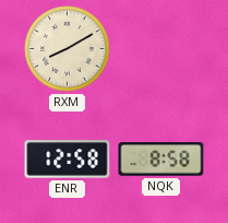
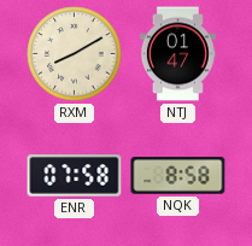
NTJ: none -> 01:47 (177, 54)
ENR: 12:58 -> 07:58 (75, 176)
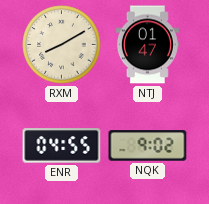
ENR: 07:58 -> 04:55 (62, 146)
NQK: 8:58 -> 9:02 (148, 146)
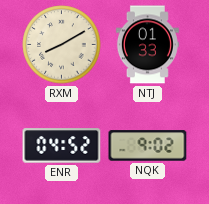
NTJ: 01:47 -> 01:33 (147, 45)
ENR: 04:55 -> 04:52 (62, 146)
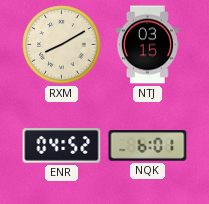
NTJ: 01:33 -> 03:15 (147, 45)
NQK: 9:02 -> 6:01 (148, 146)
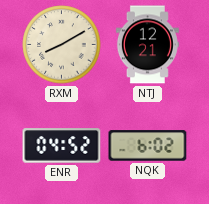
NTJ: 03:15 -> 12:21 (147, 45)
NQK: 6:01 -> 6:02 (148, 146)
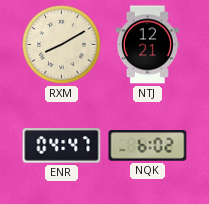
ENR: 04:52 -> 04:47 (62, 146)
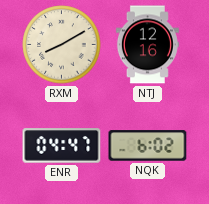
NTJ: 12:21 -> 12:16 (147, 45)
